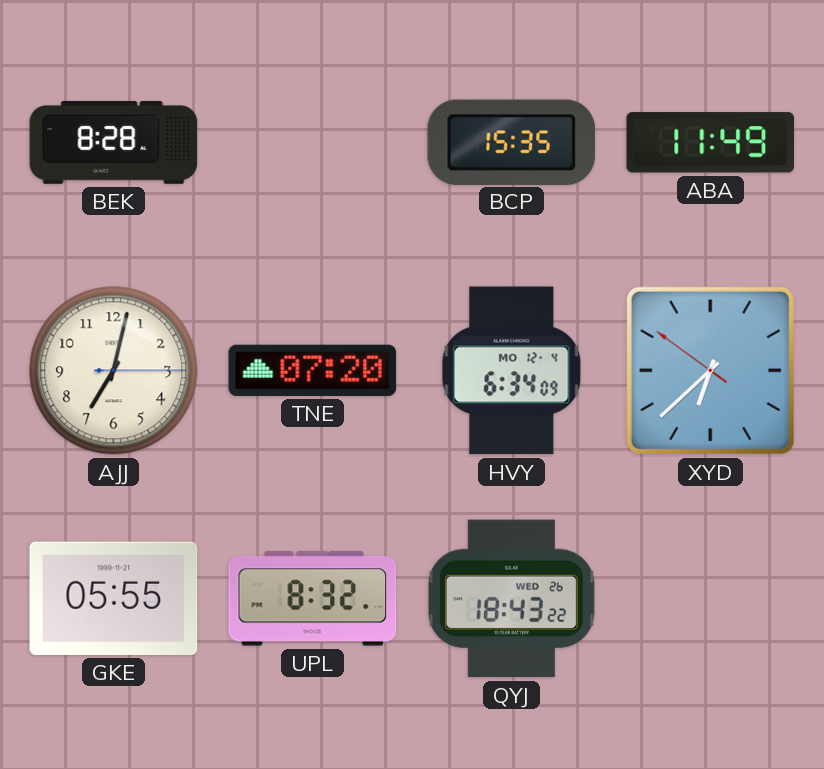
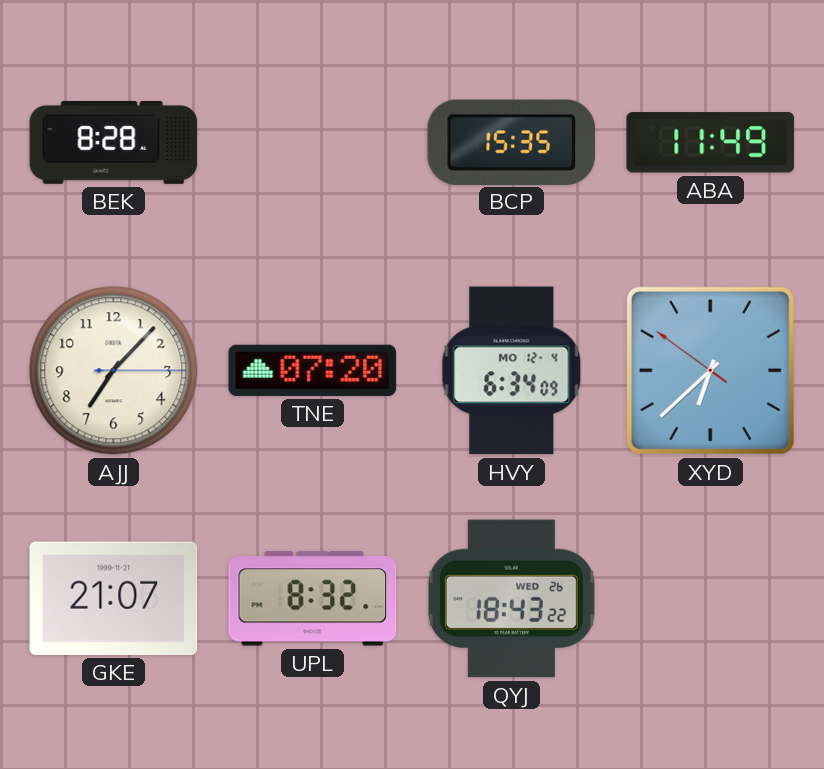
AJJ: 7:02 -> 7:07 (114, 371)
GKE: 05:55 -> 21:07 (114, 598)
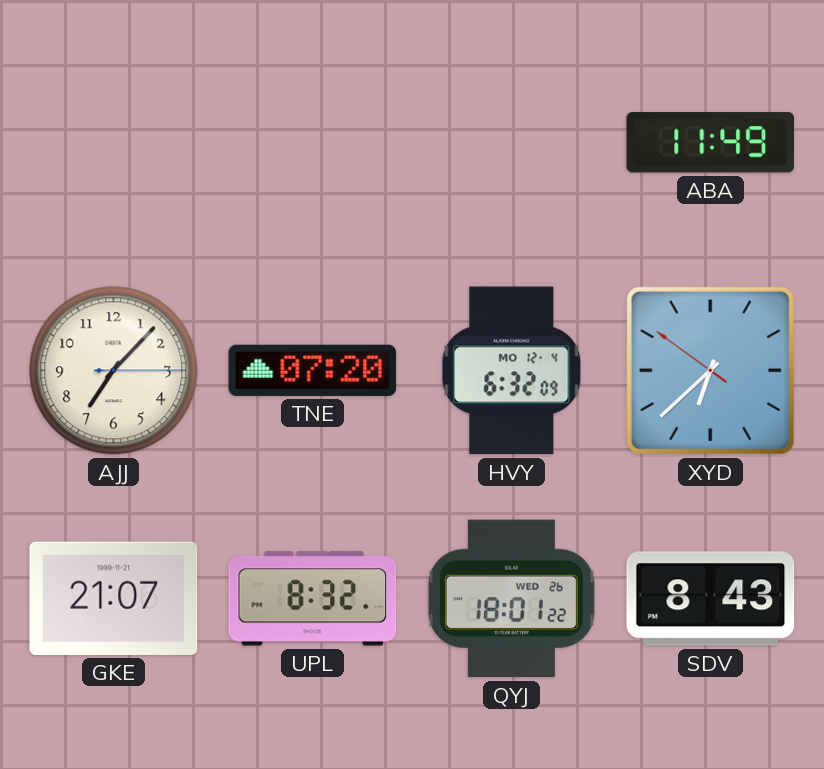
BEK: 8:28 -> none (114, 143)
BCP: 15:35 -> none (512, 142)
HVY: 6:34 -> 6:32 (512, 371)
QYJ: 18:43 -> 18:01 (511, 599)
SDV: none -> 8:43 (711, 599)
